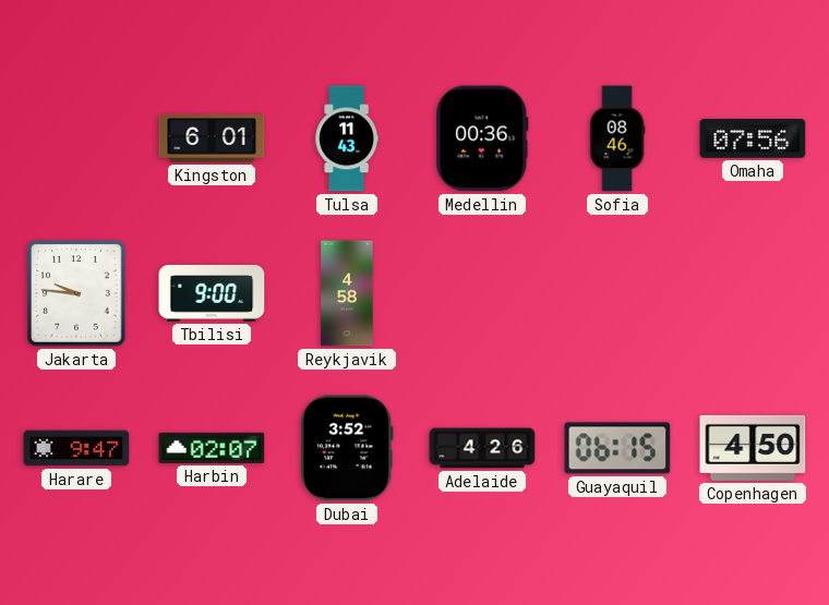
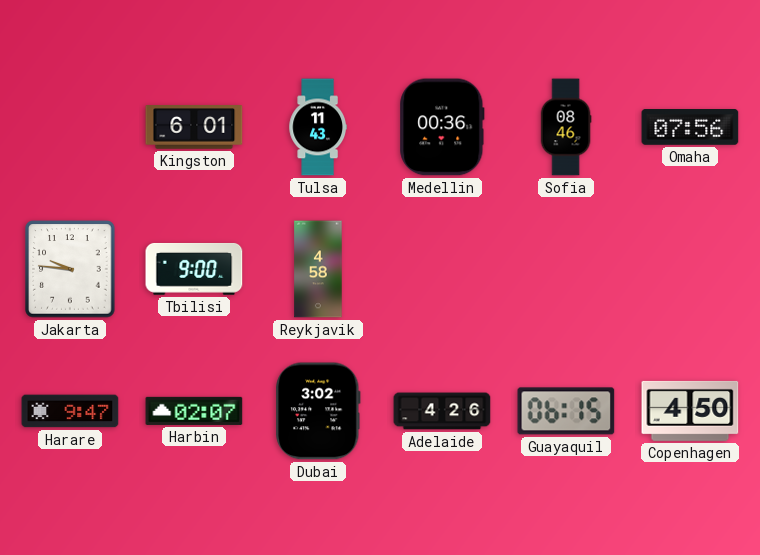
Dubai: 3:52 -> 3:02 (318, 411)
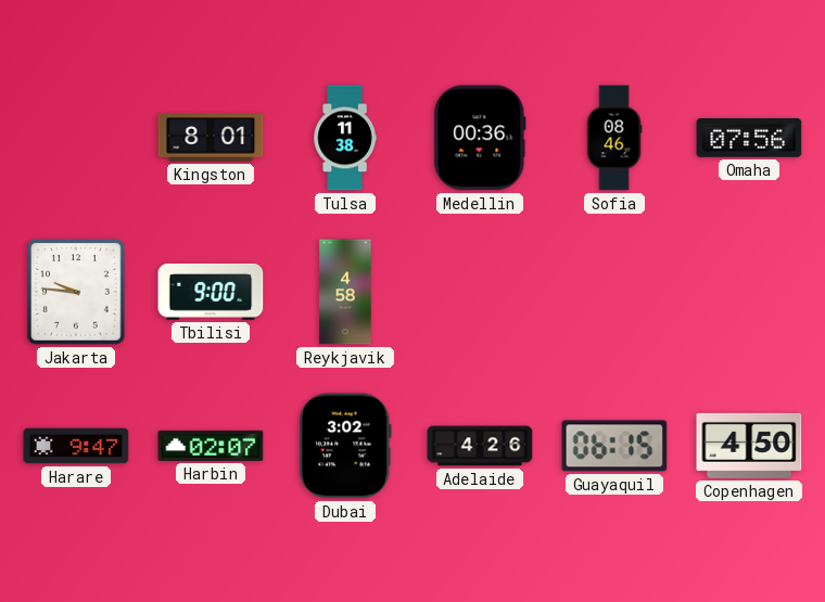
Kingston: 6:01 -> 8:01 (211, 138)
Tulsa: 11:43 -> 11:38 (345, 138)
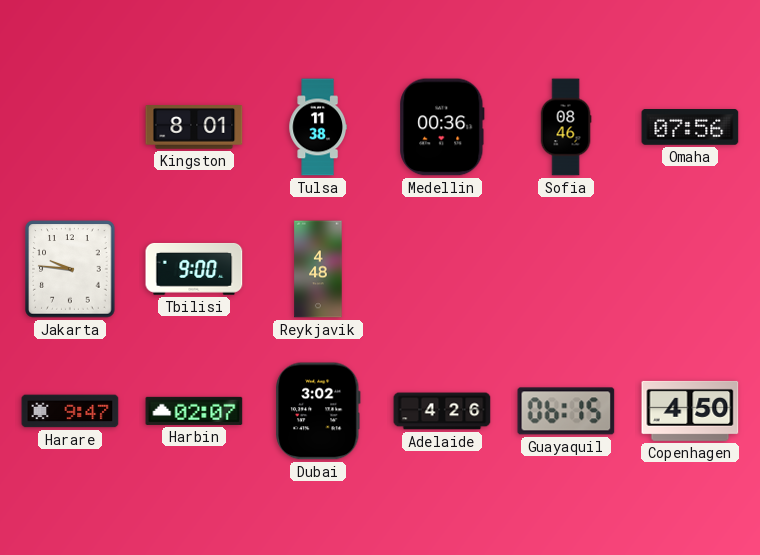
Reykjavik: 4:58 -> 4:48 (318, 269)
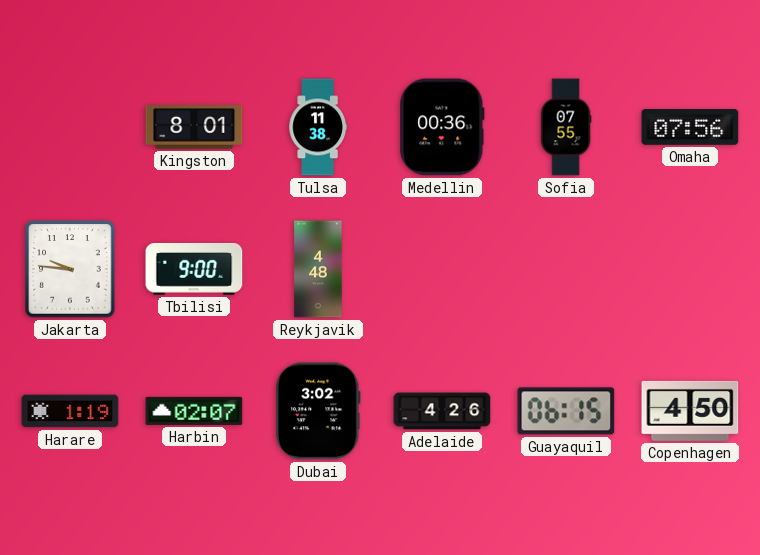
Sofia: 08:46 -> 07:55 (566, 127)
Harare: 9:47 -> 1:19 (70, 411)
